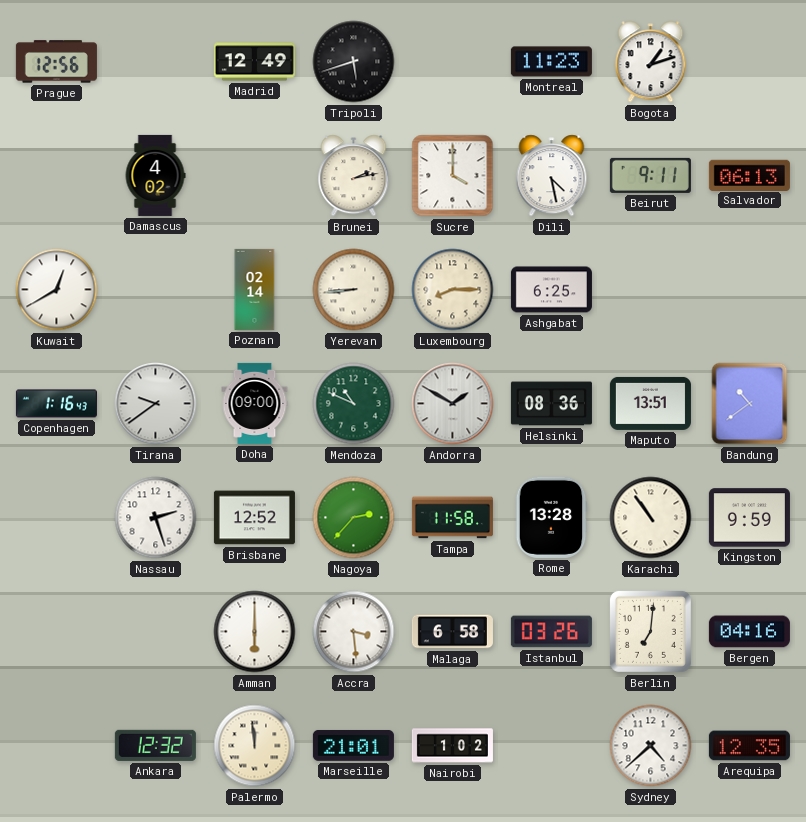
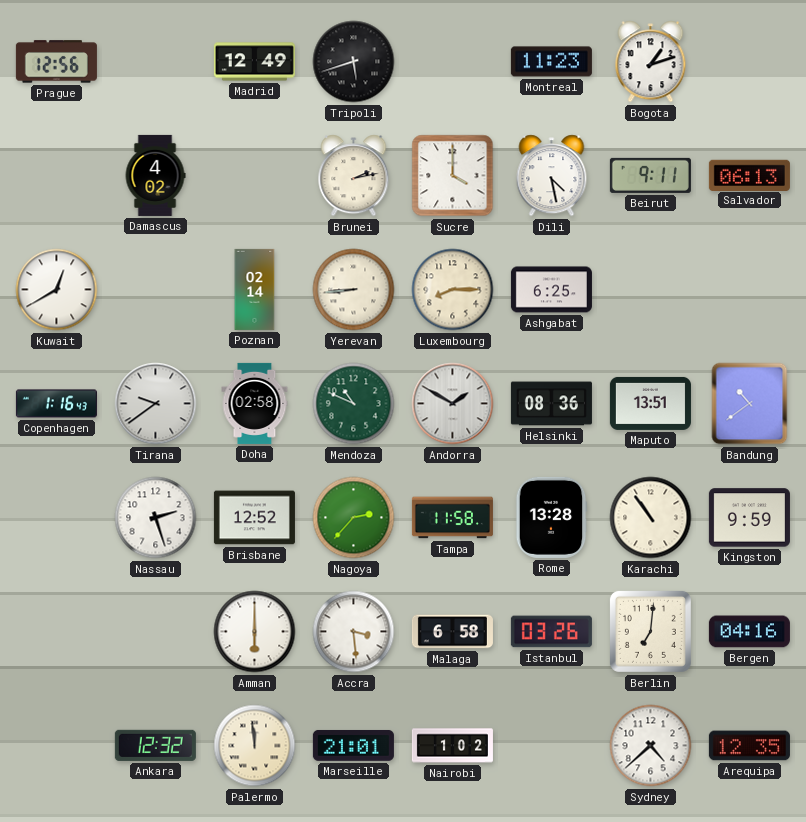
Doha: 09:00 -> 02:58 (255, 403)
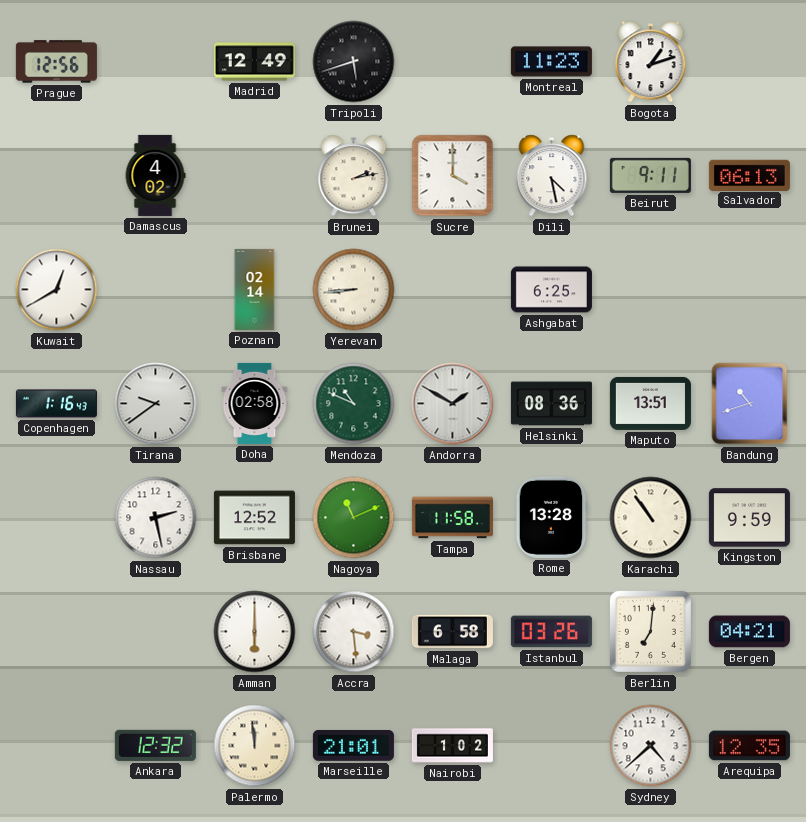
Luxembourg: 8:15 -> none (453, 290)
Bandung: 10:39 -> 10:42 (750, 404)
Nassau: 2:27 -> 2:28 (156, 518)
Nagoya: 2:37 -> 11:11 (354, 518)
Bergen: 04:16 -> 04:21 (749, 632)
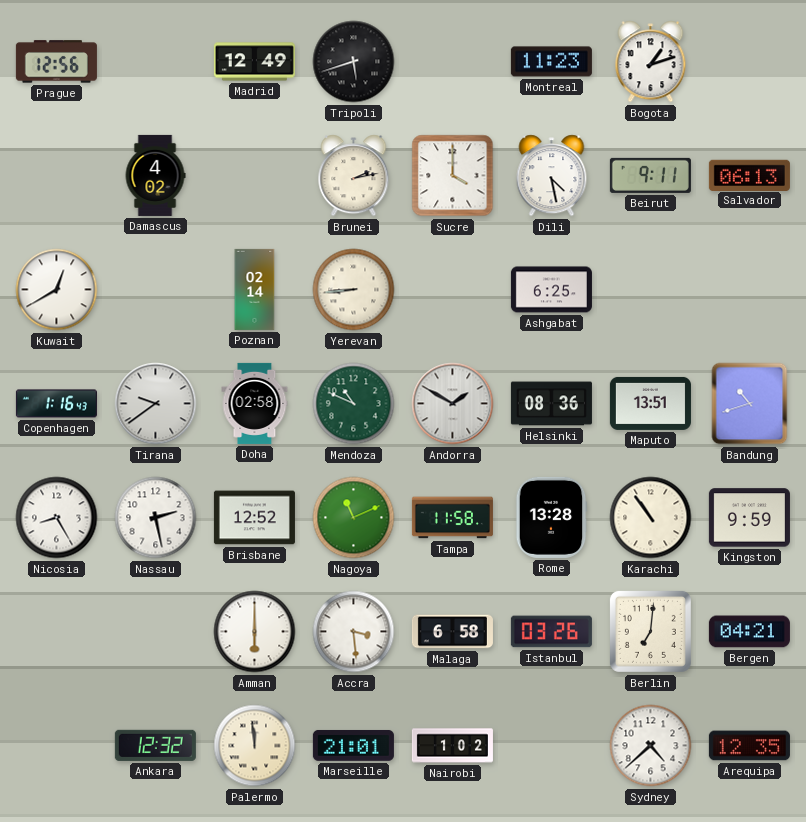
Nicosia: none -> 8:25 (57, 518)
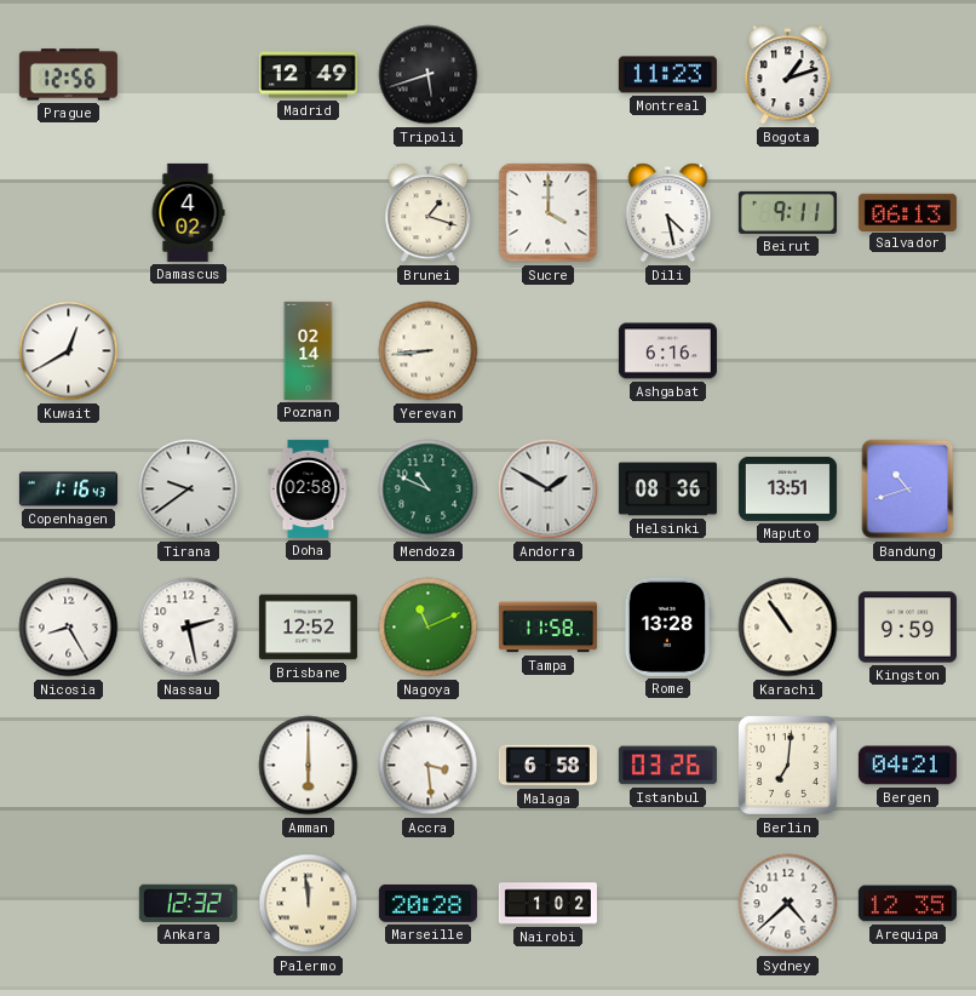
Brunei: 2:13 -> 1:18 (429, 213)
Ashgabat: 6:25 -> 6:16 (667, 351)
Marseille: 21:01 -> 20:28 (427, 904)
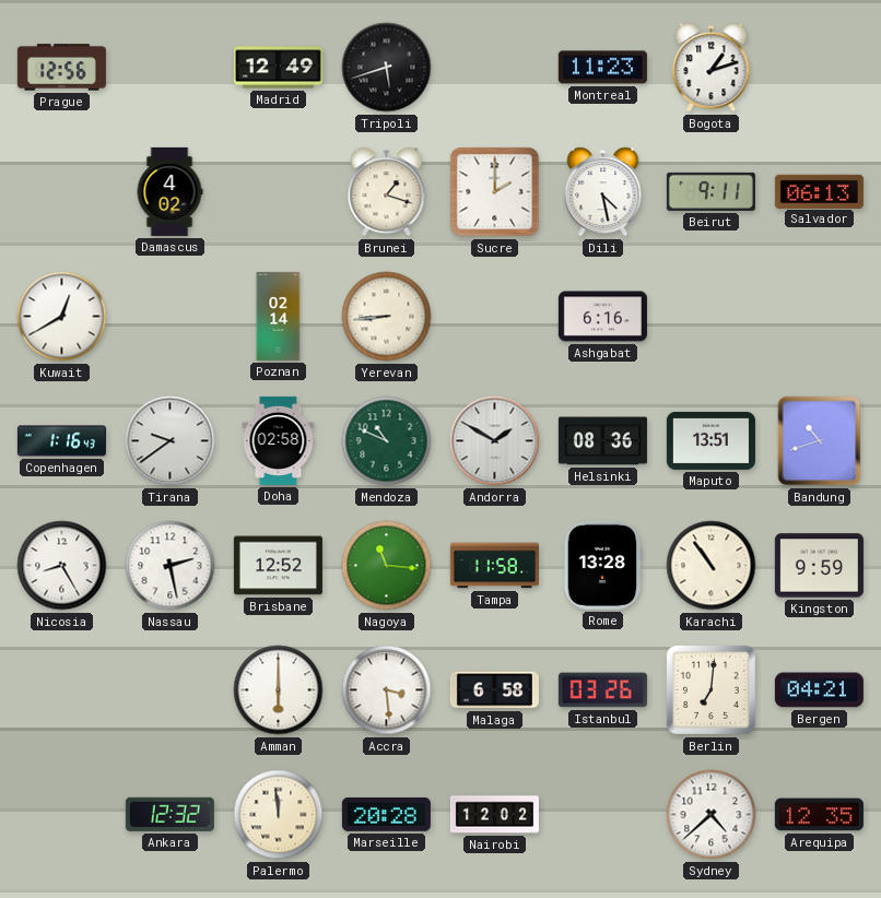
Sucre: 4:00 -> 2:00 (495, 192)
Nagoya: 11:11 -> 11:16 (387, 566)
Nairobi: 1:02 -> 12:02 (494, 815)
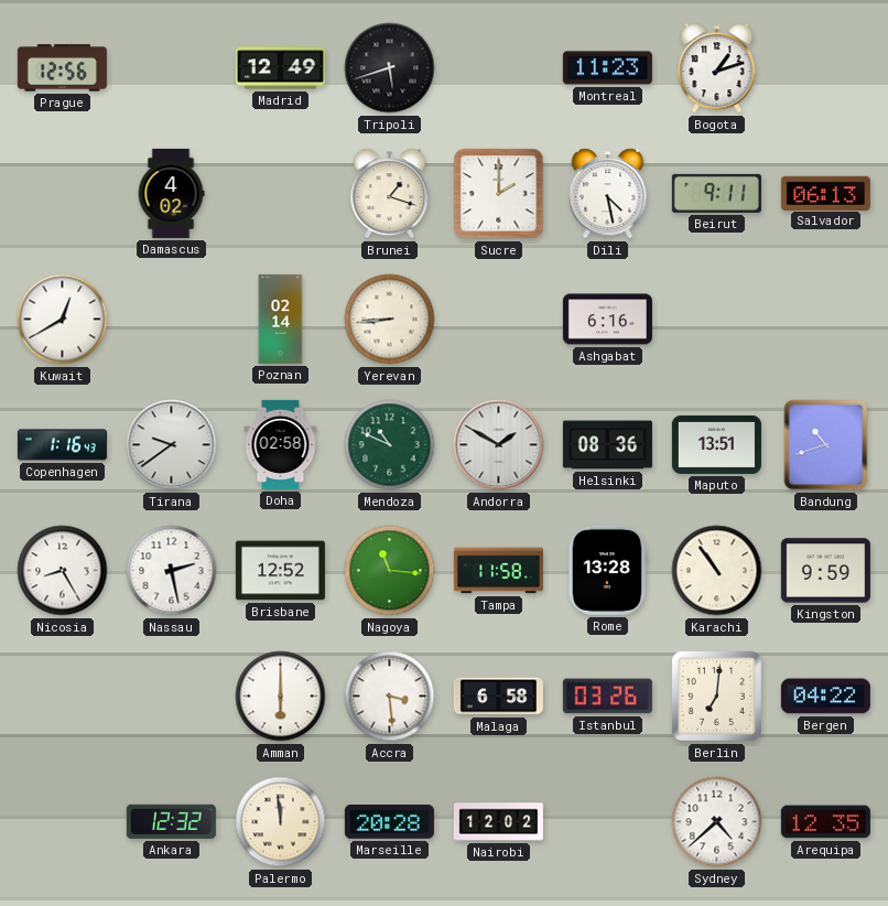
Bergen: 04:21 -> 04:22 (825, 697)
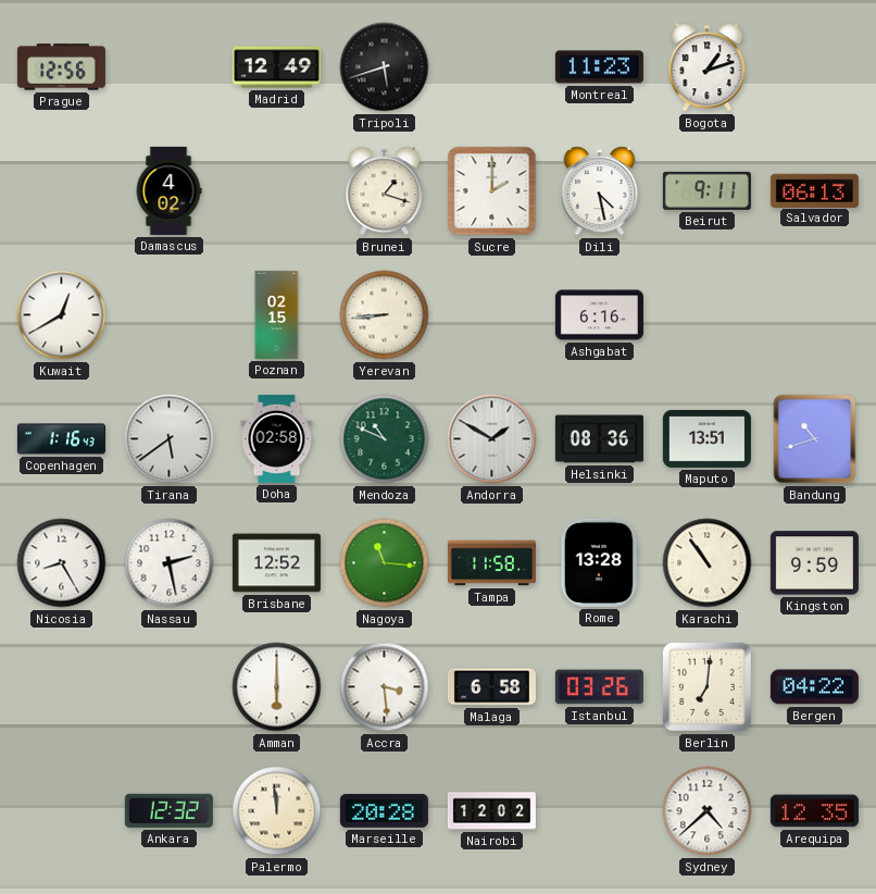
Poznan: 02:14 -> 02:15 (277, 314)
Tirana: 9:39 -> 5:39 (170, 439)
